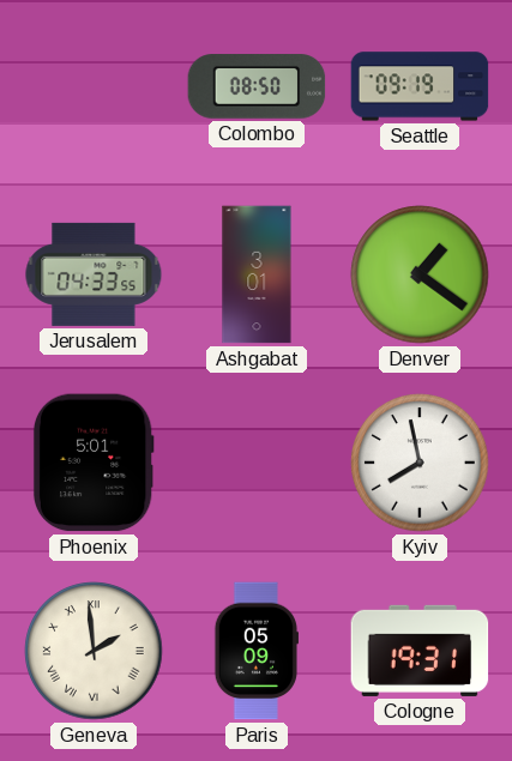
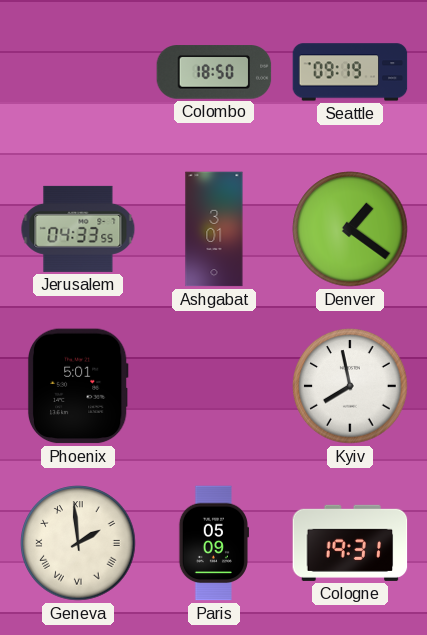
Colombo: 08:50 -> 18:50 (214, 72)
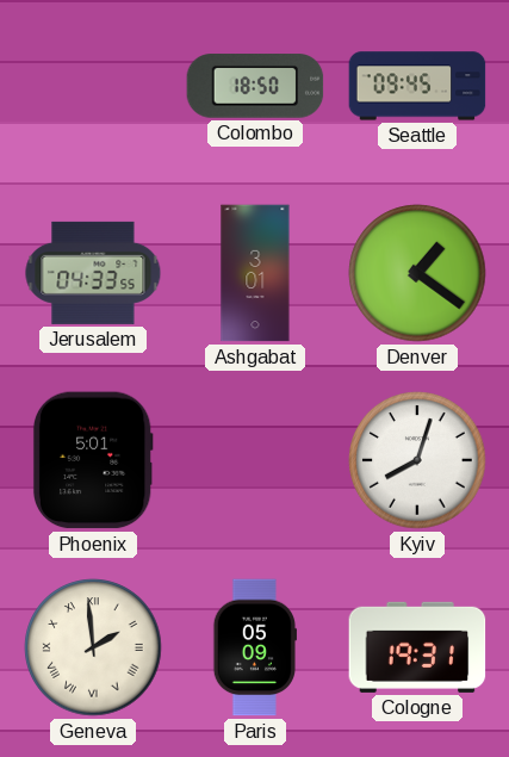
Seattle: 09:19 -> 09:45 (417, 86)
Kyiv: 7:58 -> 8:03 (417, 460)
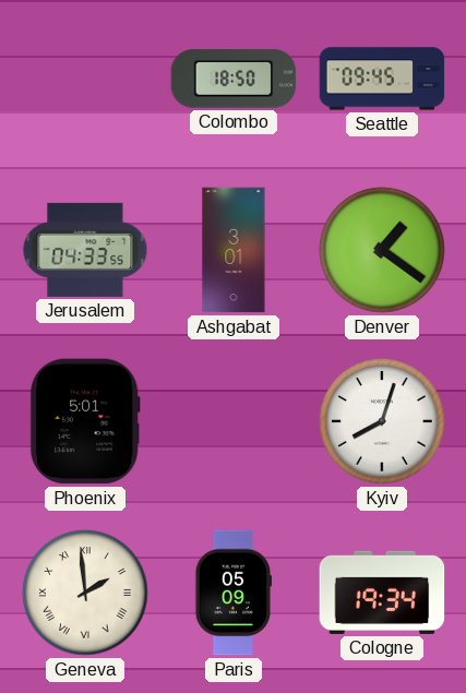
Cologne: 19:31 -> 19:34 (382, 593)
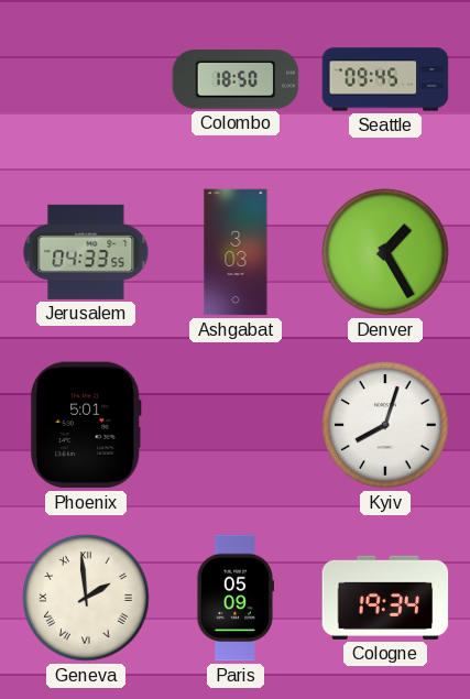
Ashgabat: 3:01 -> 3:03 (236, 252)
Denver: 1:21 -> 1:25 (385, 252)
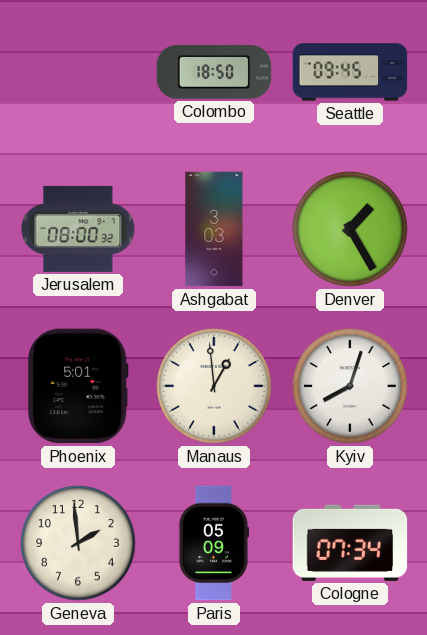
Jerusalem: 04:33 -> 08:00 (78, 229)
Manaus: none -> 12:59 (214, 386)
Geneva numerals: Roman -> Arabic (78, 543)
Cologne: 19:34 -> 07:34 (350, 543)
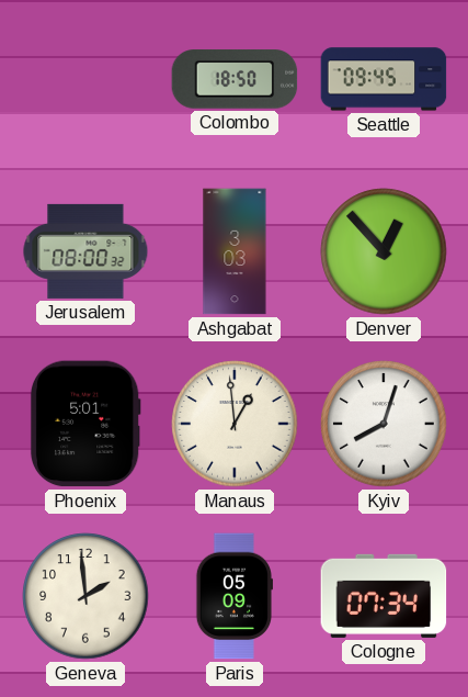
Denver: 1:25 -> 12:53 (384, 251)
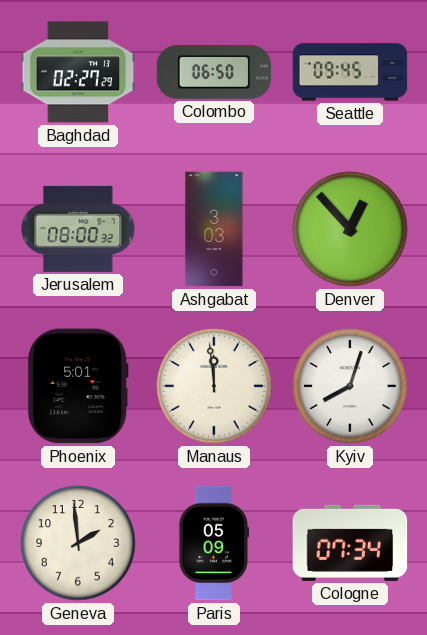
Baghdad: none -> 02:27 (78, 72)
Colombo: 18:50 -> 06:50 (214, 72)
Manaus: 12:59 -> 11:59 (214, 386)
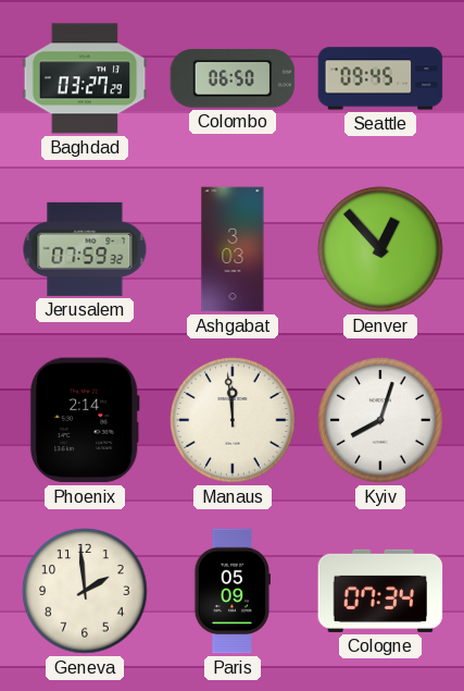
Baghdad: 02:27 -> 03:27 (85, 78)
Jerusalem: 08:00 -> 07:59 (85, 249)
Phoenix: 5:01 -> 2:14 (85, 420)
